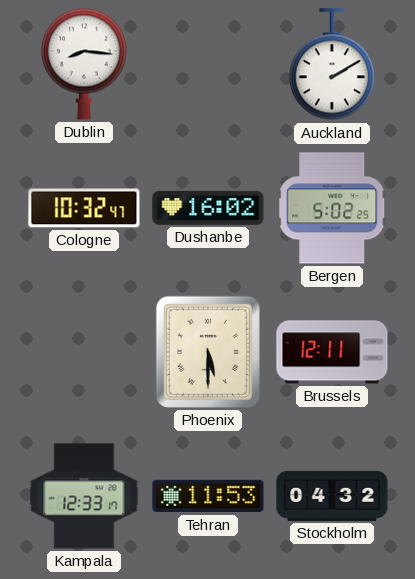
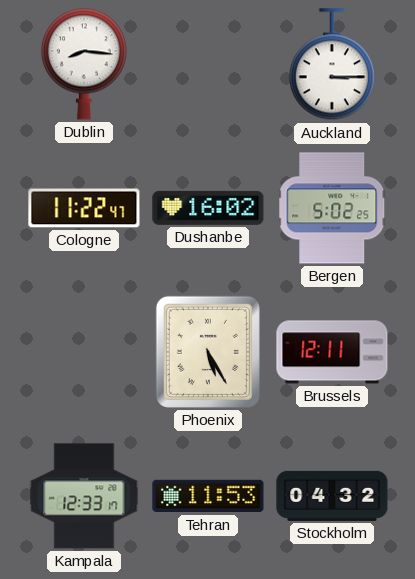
Auckland: 2:10 -> 3:15 (332, 65)
Cologne: 10:32 -> 11:22 (84, 208)
Phoenix: 5:30 -> 5:25 (208, 352)
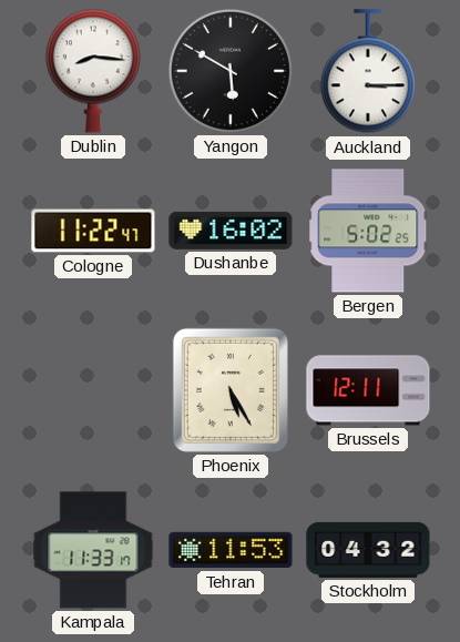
Yangon: none -> 5:50 (231, 71)
Kampala: 12:33 -> 11:33 (93, 550)
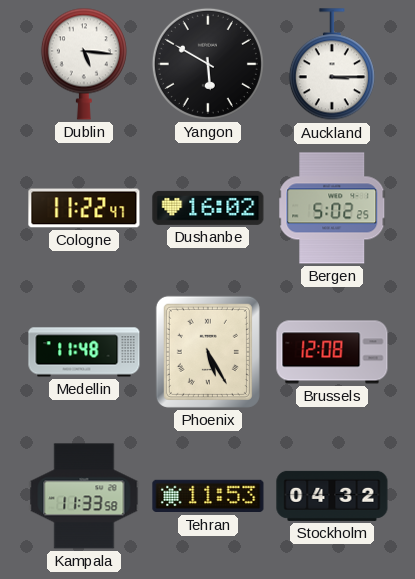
Dublin: 8:16 -> 5:16 (84, 64)
Medellin: none -> 11:48 (84, 352)
Brussels: 12:11 -> 12:08 (332, 352)
Kampala: 11:33:17 -> 11:33:58 (84, 496)
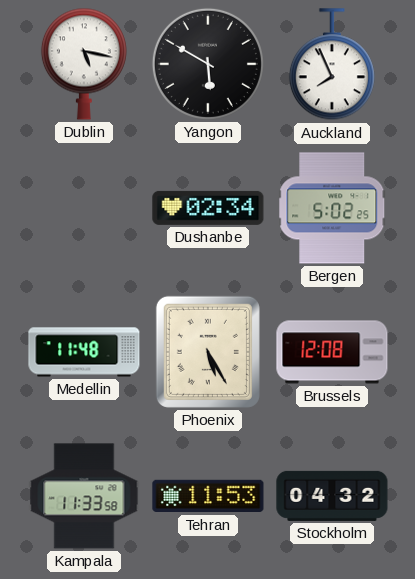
Dublin: 5:16 -> 5:17 (84, 64)
Auckland: 3:15 -> 7:56 (332, 65)
Cologne: 11:22 -> none (84, 208)
Dushanbe: 16:02 -> 02:34 (208, 208)
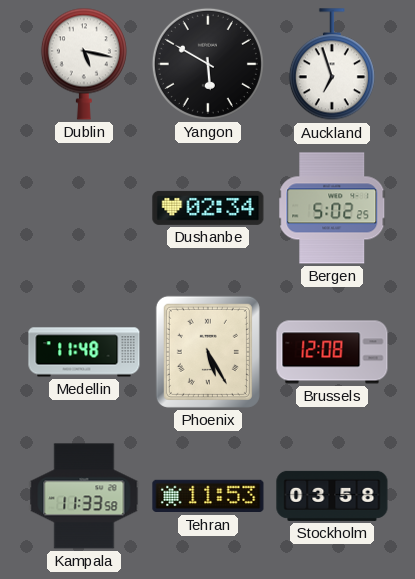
Auckland: 7:56 -> 6:57 (332, 65)
Stockholm: 04:32 -> 03:58 (332, 496)
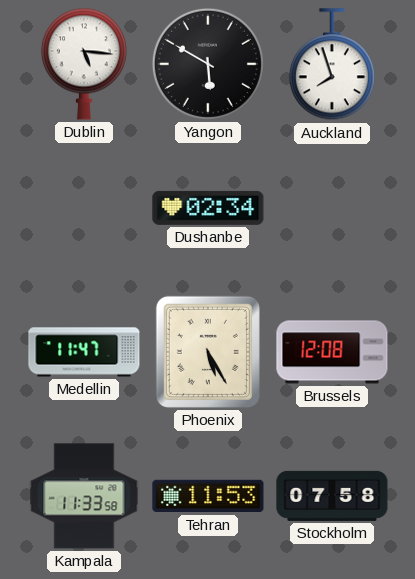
Dublin: 5:17 -> 5:16 (84, 64)
Auckland: 6:57 -> 7:57 (332, 65)
Bergen: 5:02 -> none (332, 208)
Medellin: 11:48 -> 11:47 (84, 352)
Stockholm: 03:58 -> 07:58 (332, 496)
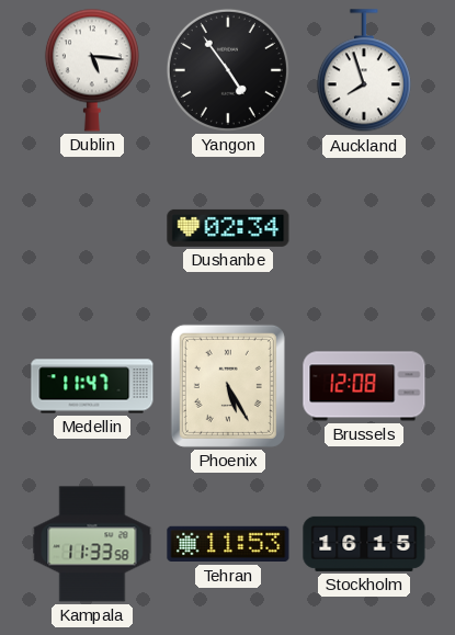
Yangon: 5:50 -> 4:54 (228, 70)
Stockholm: 07:58 -> 16:15 (364, 544)
